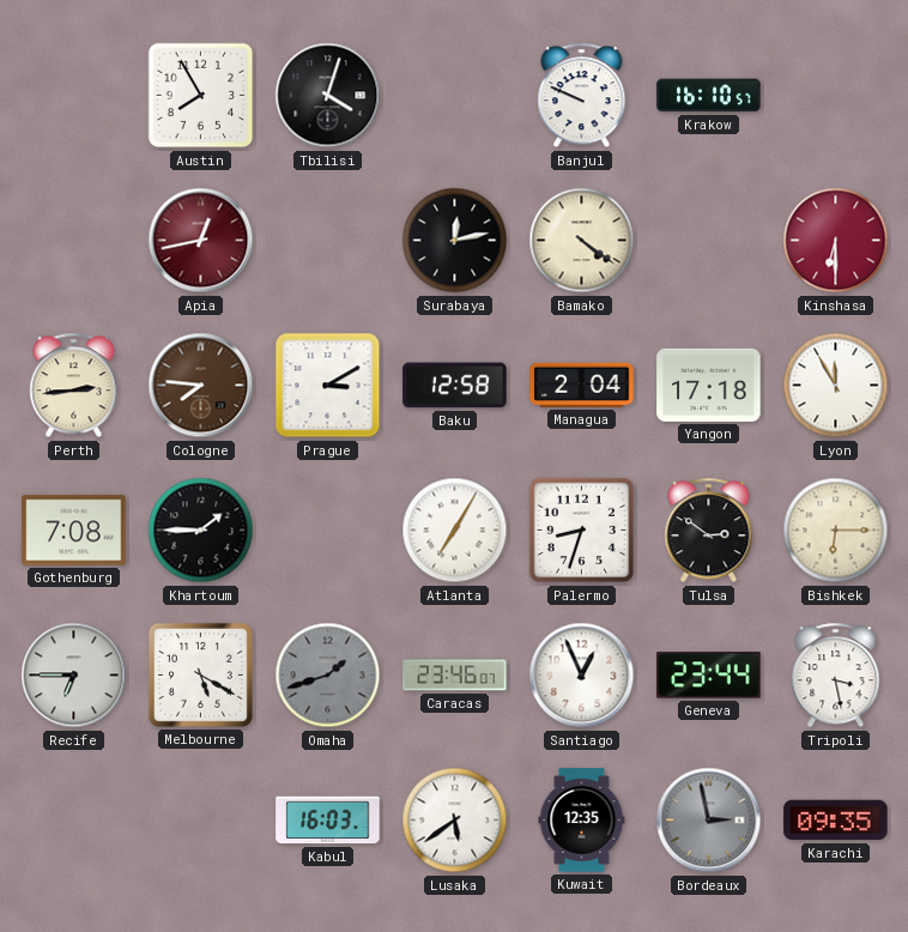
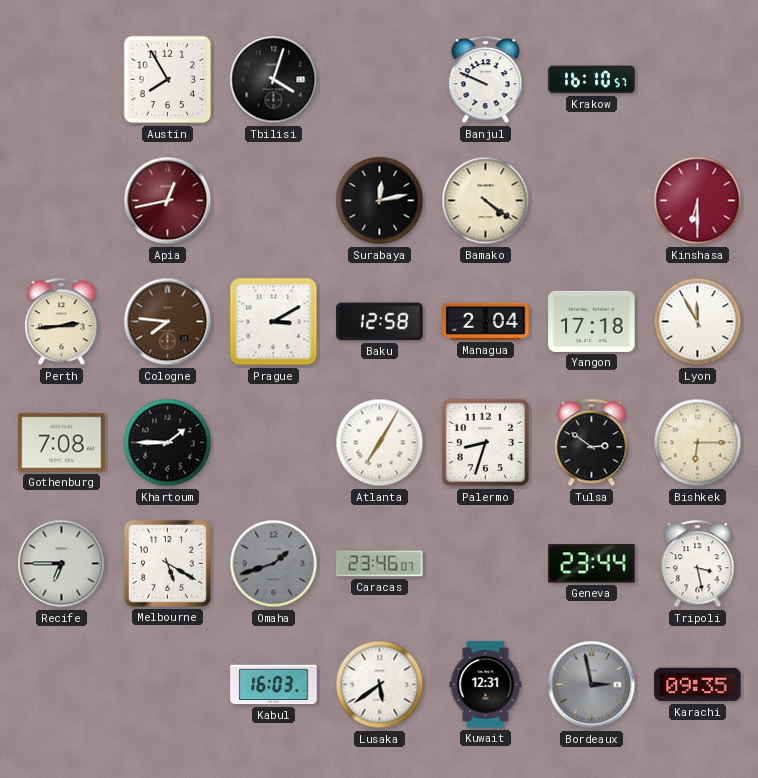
Santiago: 12:56 -> none (582, 676)
Kuwait: 12:35 -> 12:31 (486, 685)
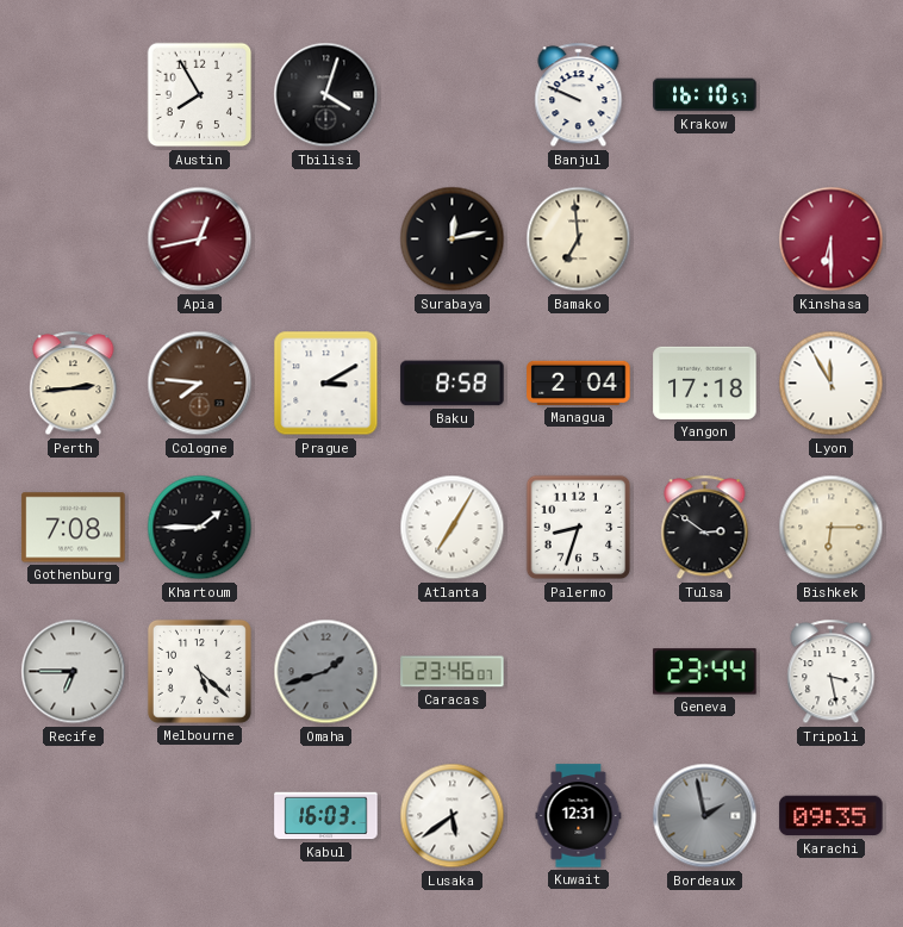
Bamako: 4:21 -> 6:59 (579, 239)
Baku: 12:58 -> 8:58 (453, 384)
Melbourne: 5:20 -> 5:22 (199, 671)
Bordeaux: 2:58 -> 1:58 (705, 816)
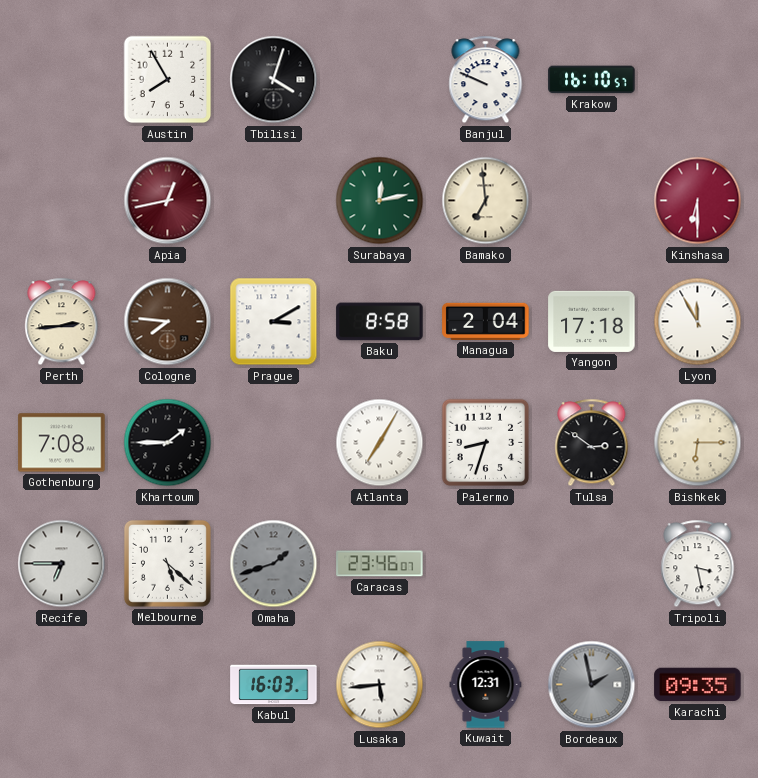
Surabaya dial: black -> green (380, 201)
Geneva: 23:44 -> none (705, 672)
Lusaka: 5:39 -> 5:44 (380, 685)
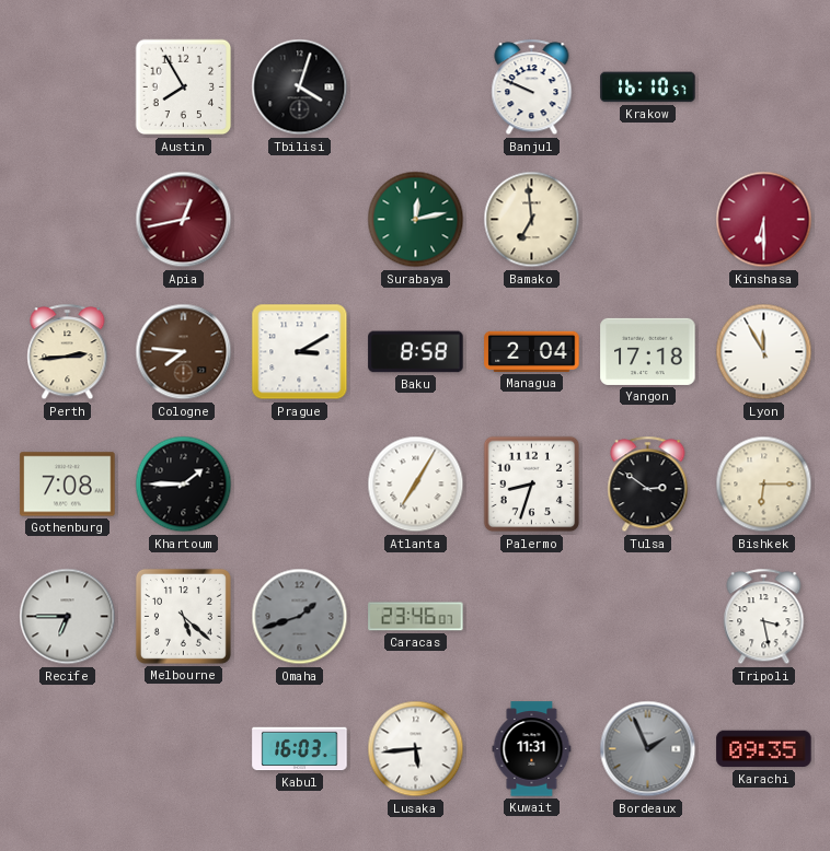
Kuwait: 12:31 -> 11:31 (532, 749)
Bordeaux: 1:58 -> 1:56 (648, 749)
